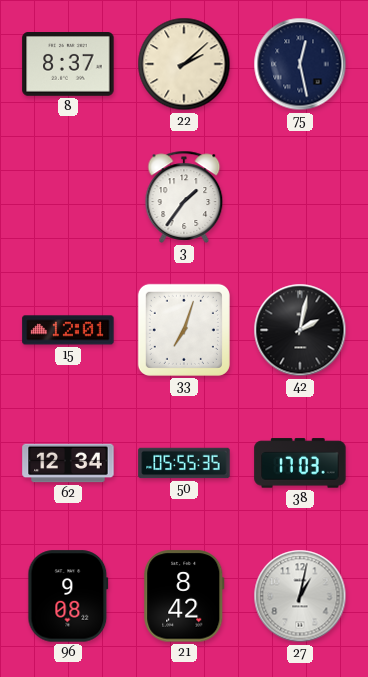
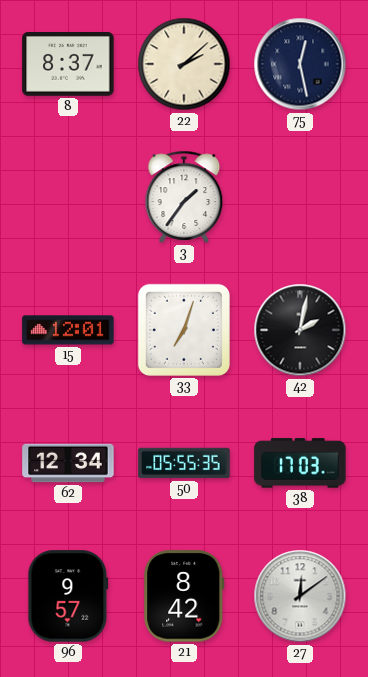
96: 9:08 -> 9:57 (68, 596)
27: 1:02 -> 12:09 (300, 596)
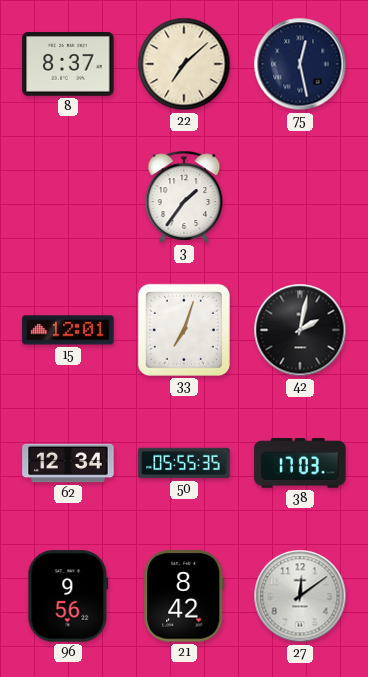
22: 2:08 -> 7:08 (184, 64)
96: 9:57 -> 9:56 (68, 596)
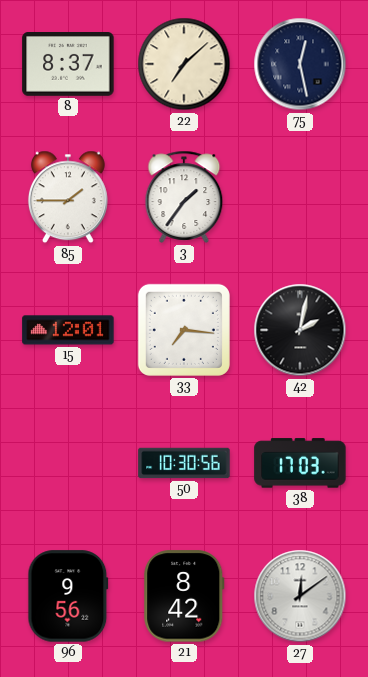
85: none -> 1:45 (68, 197)
33: 7:03 -> 7:16 (184, 330)
62: 12:34 -> none (68, 463)
50: 05:55 -> 10:30 (184, 463)
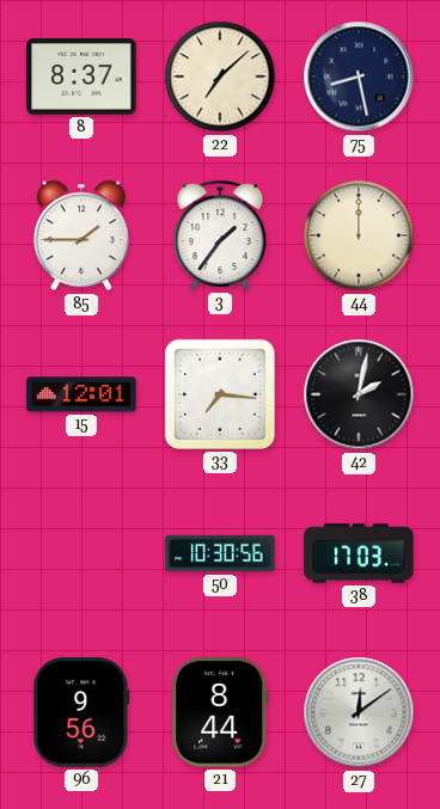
75: 12:28 -> 8:28 (359, 76)
44: none -> 12:00 (359, 235)
21: 8:42 -> 8:44 (220, 712)
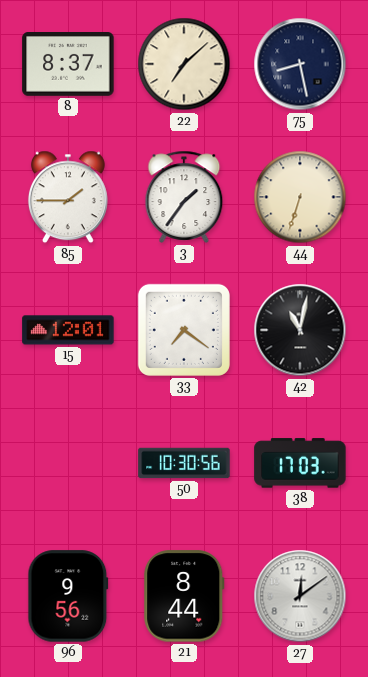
44: 12:00 -> 6:33 (300, 197)
33: 7:16 -> 7:21 (184, 330)
42: 2:02 -> 11:02 (300, 330)
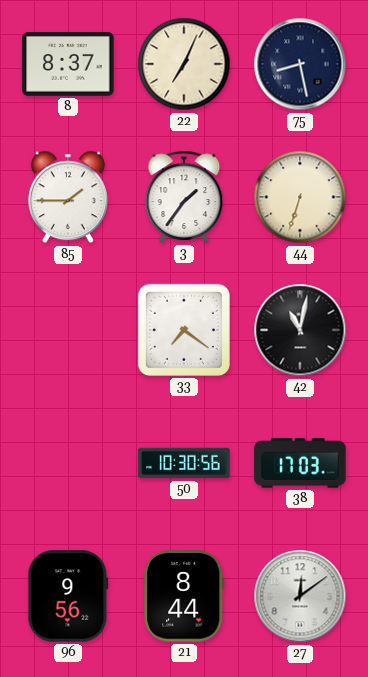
22: 7:08 -> 7:04 (184, 64)
15: 12:01 -> none (68, 330)
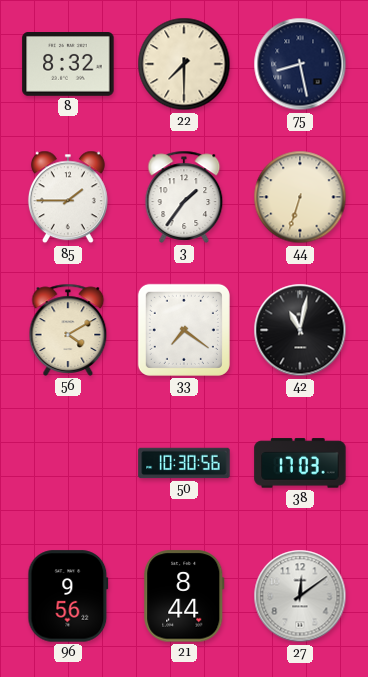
8: 8:37 -> 8:32 (68, 65)
22: 7:04 -> 7:30 (184, 64)
56: none -> 4:10 (68, 330)
